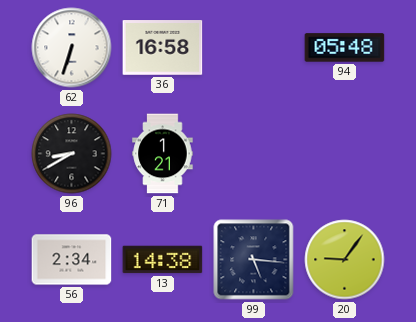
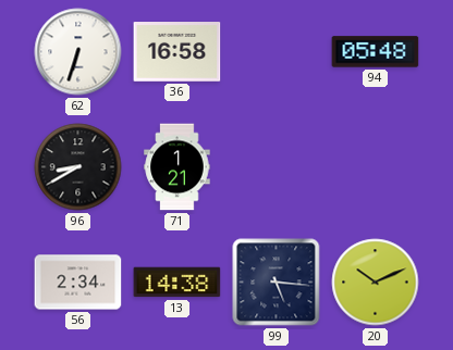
20: 9:06 -> 10:11 (376, 283)
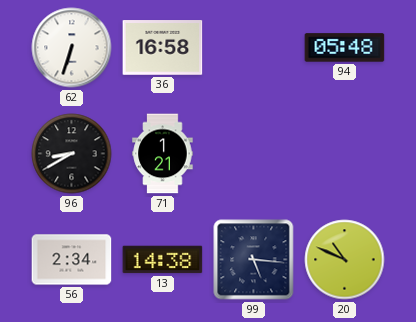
20: 10:11 -> 10:49 (345, 260)
